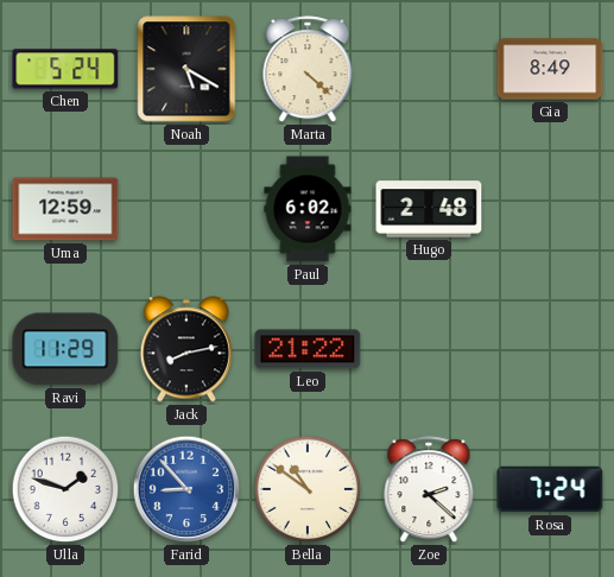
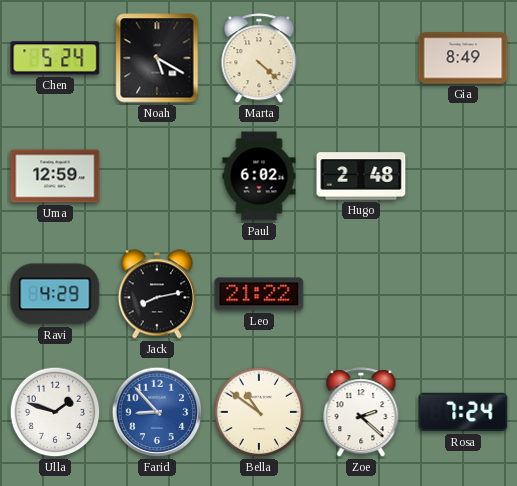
Ravi: 11:29 -> 4:29 (55, 294)
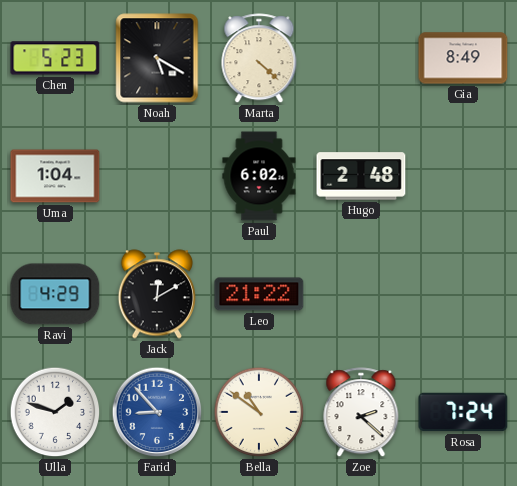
Chen: 5:24 -> 5:23 (55, 58)
Uma: 12:59 -> 1:04 (55, 176)
Jack: 8:13 -> 12:10 (157, 294)
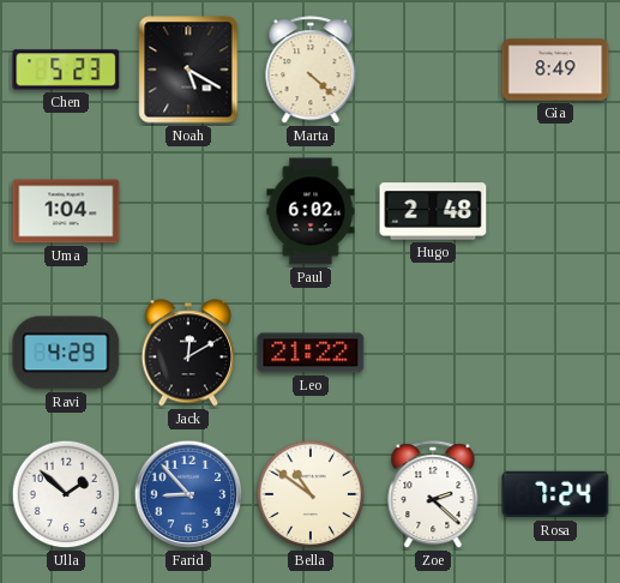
Ulla: 1:48 -> 1:52 (66, 494)
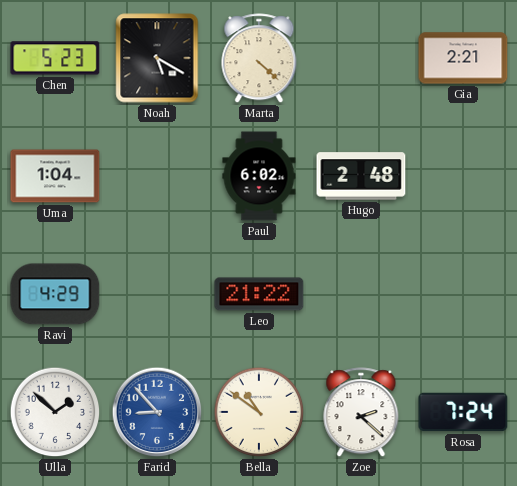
Gia: 8:49 -> 2:21 (463, 58)
Jack: 12:10 -> none (188, 353)
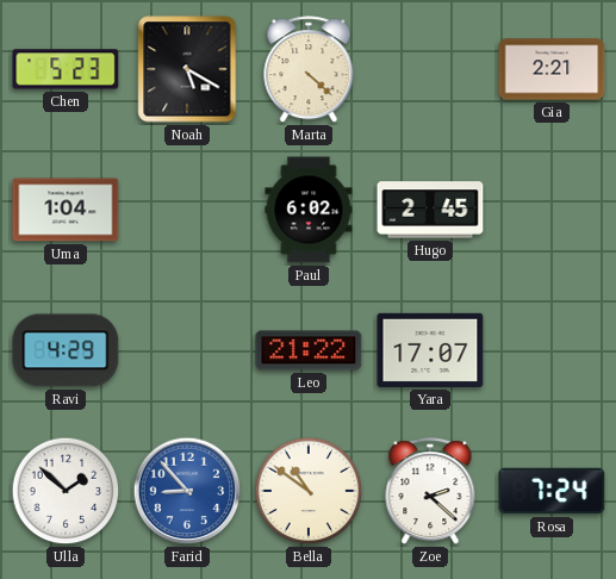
Hugo: 2:48 -> 2:45 (430, 210)
Yara: none -> 17:07 (430, 350)
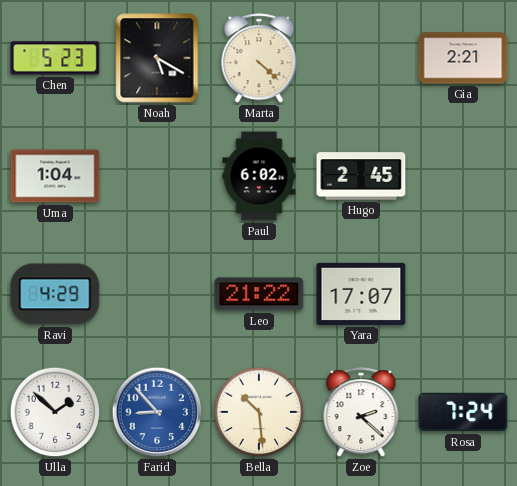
Bella: 10:51 -> 10:29 (259, 412)
